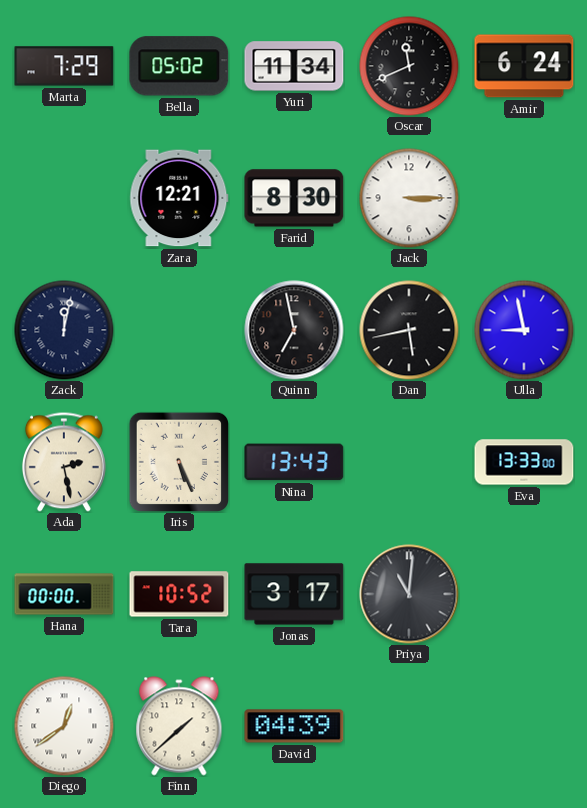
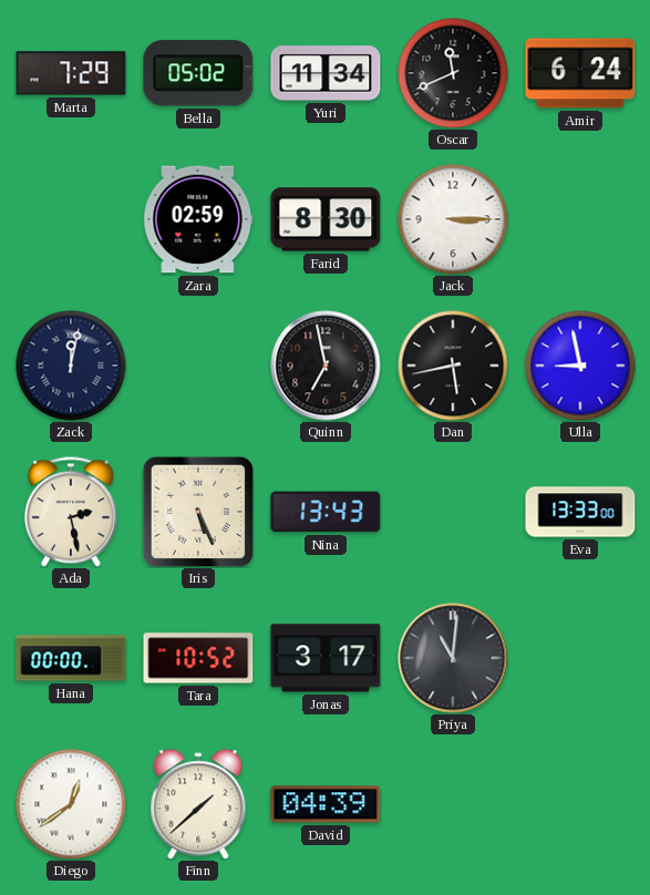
Zara: 12:21 -> 02:59 (198, 219)
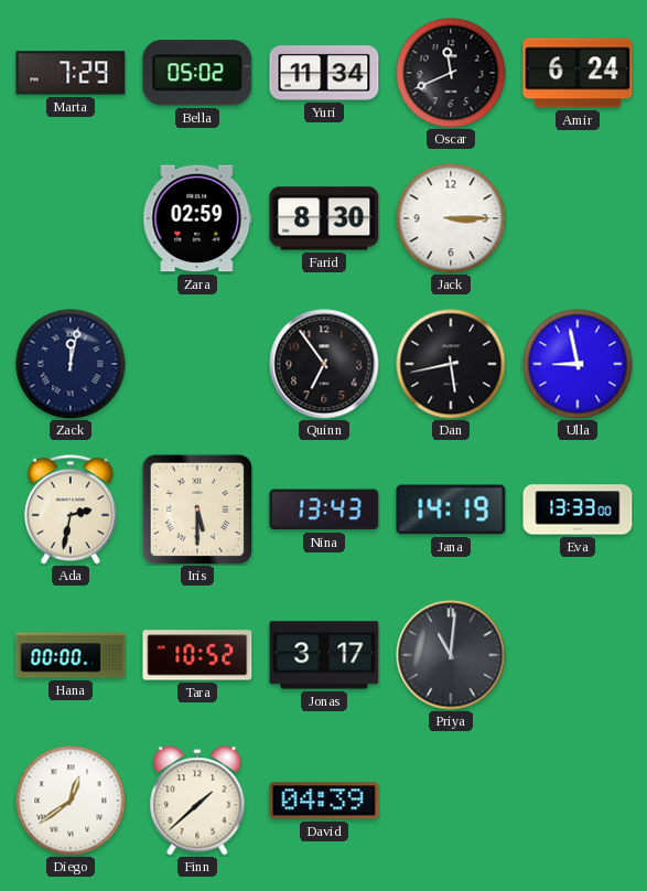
Quinn: 6:58 -> 6:54 (324, 364)
Ada: 2:28 -> 2:32 (71, 509)
Iris: 5:26 -> 5:30 (196, 508)
Jana: none -> 14:19 (451, 509)
